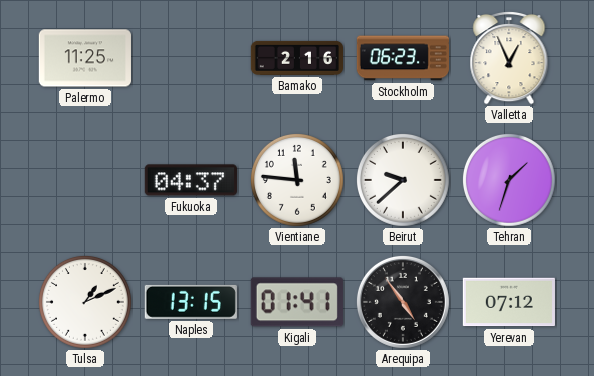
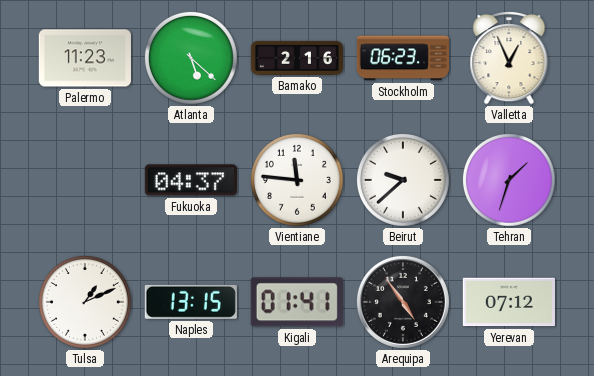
Palermo: 11:25 -> 11:23 (85, 58)
Atlanta: none -> 5:22 (191, 58)
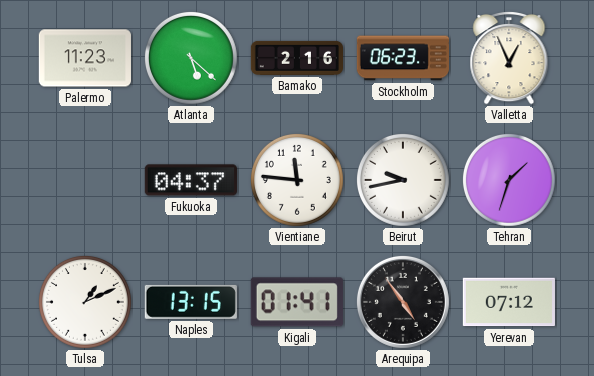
Beirut: 9:38 -> 9:43 (403, 180)
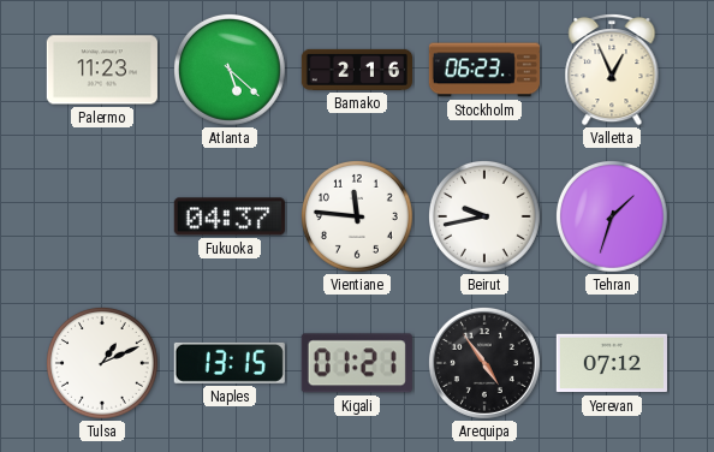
Kigali: 01:41 -> 01:21 (357, 363)
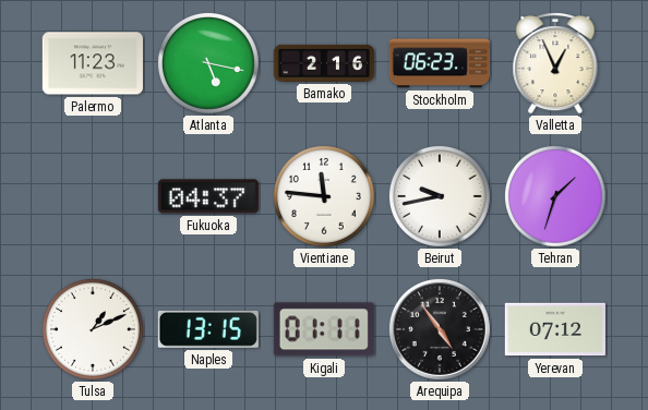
Atlanta: 5:22 -> 5:17 (208, 63)
Kigali: 01:21 -> 01:11 (324, 329)
